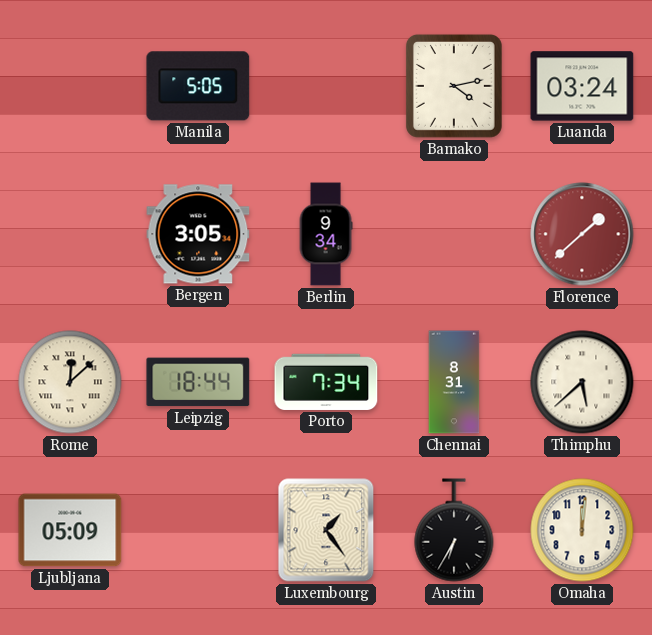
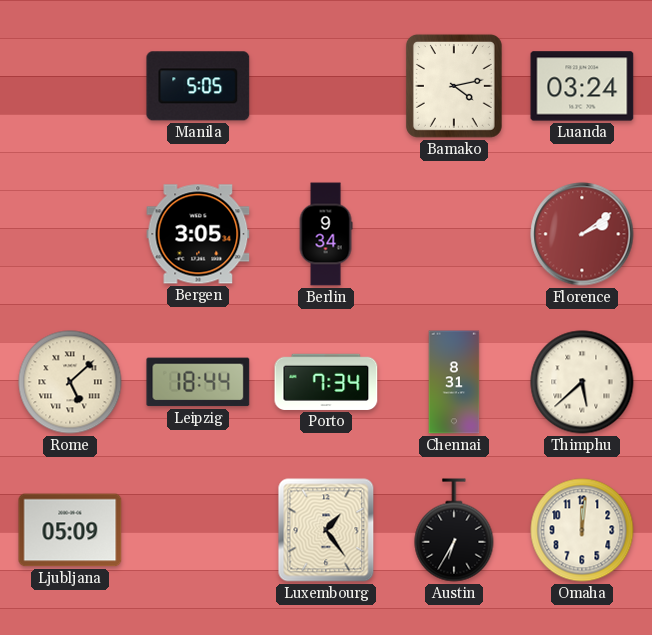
Florence: 1:38 -> 2:09 (582, 234)
Rome: 12:08 -> 5:08 (70, 382)
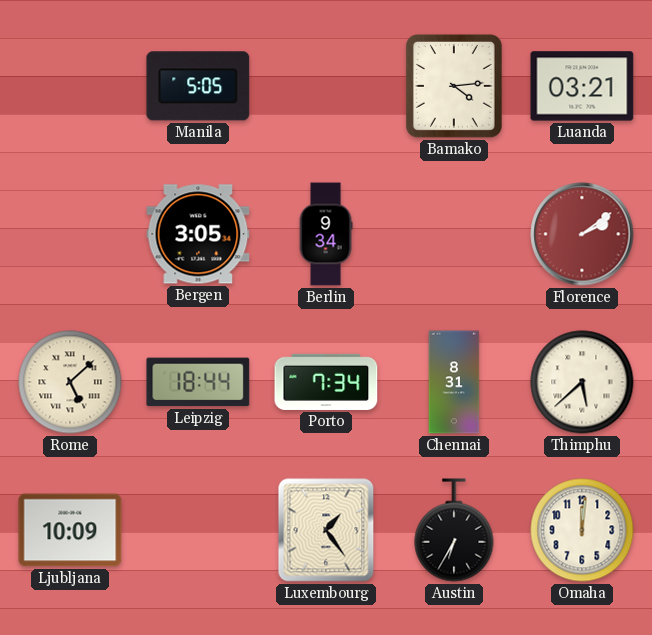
Bamako: 4:13 -> 4:14 (454, 86)
Luanda: 03:24 -> 03:21 (582, 86)
Ljubljana: 05:09 -> 10:09 (70, 530)
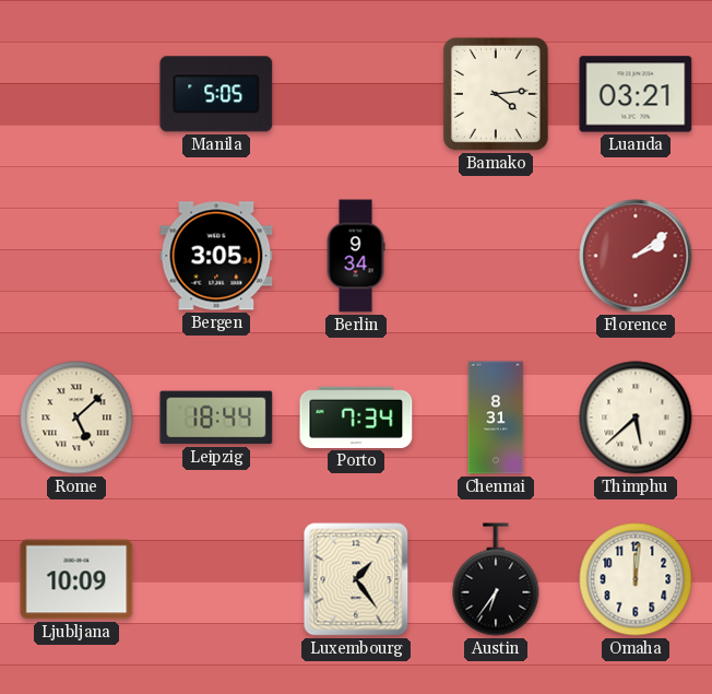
Austin: 6:35 -> 6:36 (496, 579)
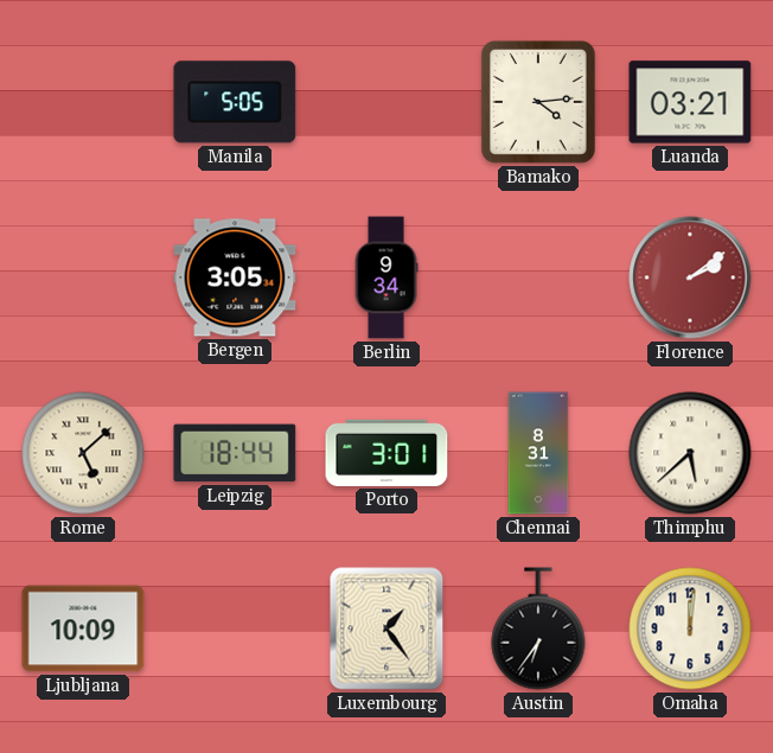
Porto: 7:34 -> 3:01 (386, 453)
